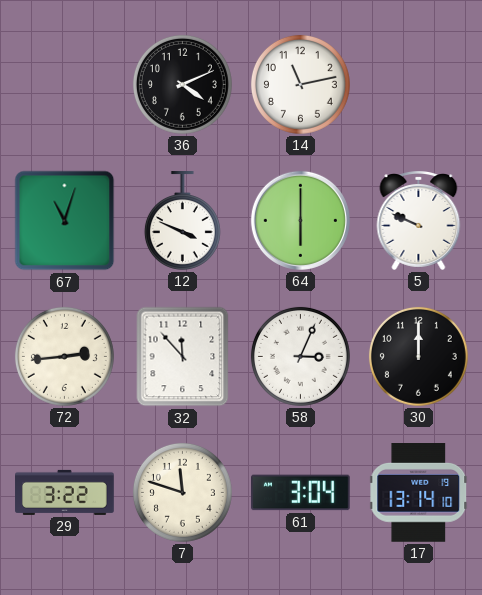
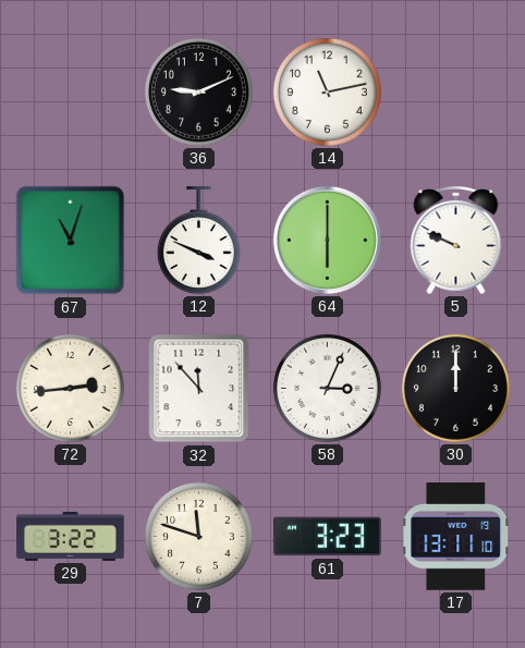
36: 4:11 -> 9:11 (198, 91)
61: 3:04 -> 3:23 (328, 537)
17: 13:14 -> 13:11 (456, 537)
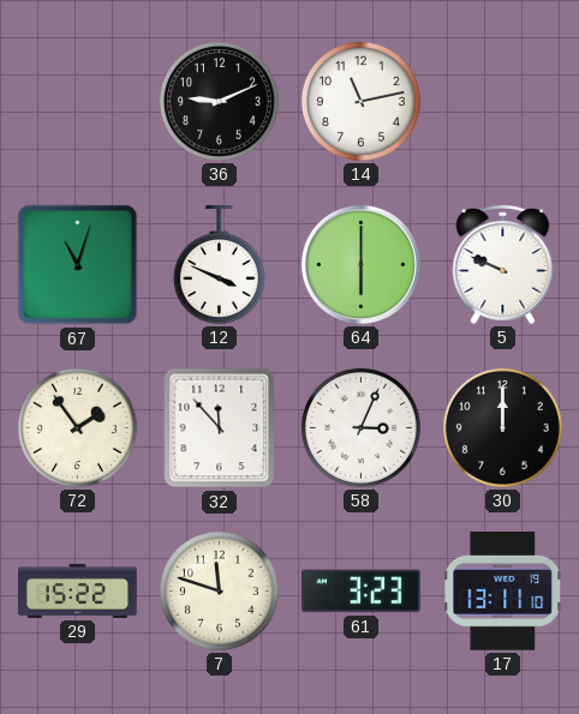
72: 2:44 -> 1:54 (77, 427)
29: 3:22 -> 15:22 (78, 590)
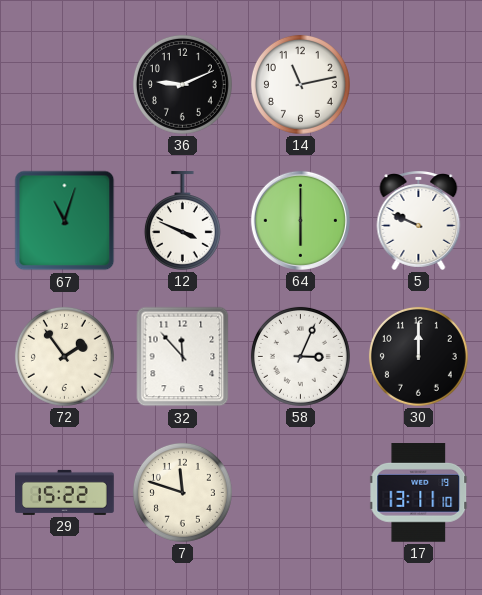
61: 3:23 -> none (362, 592)
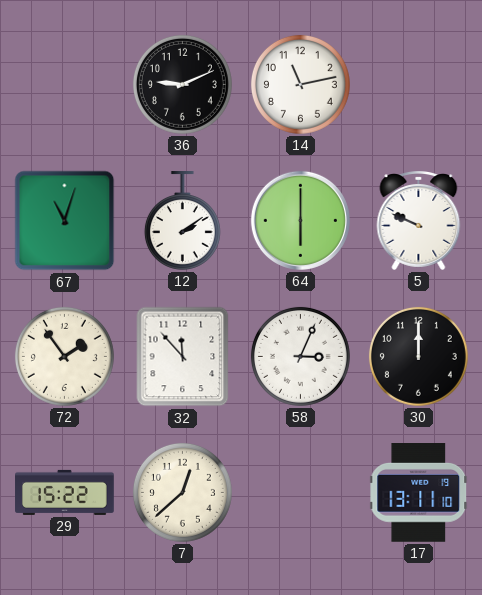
12: 3:49 -> 2:09 (182, 221)
7: 11:48 -> 12:38 (182, 492)
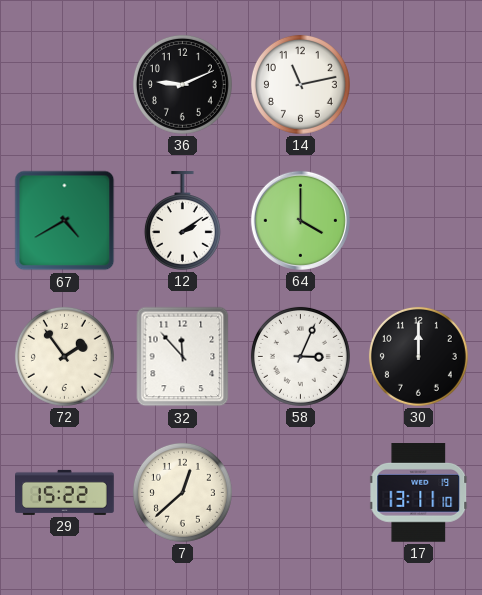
67: 11:03 -> 4:40 (65, 221)
64: 6:00 -> 4:00 (300, 220)
5: 9:49 -> none (419, 221)
